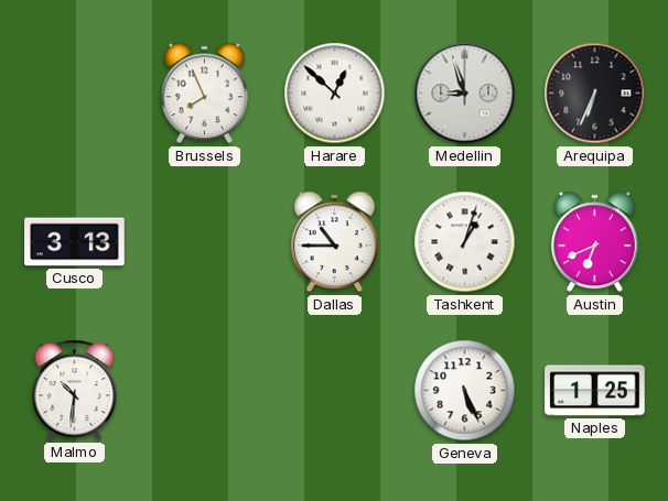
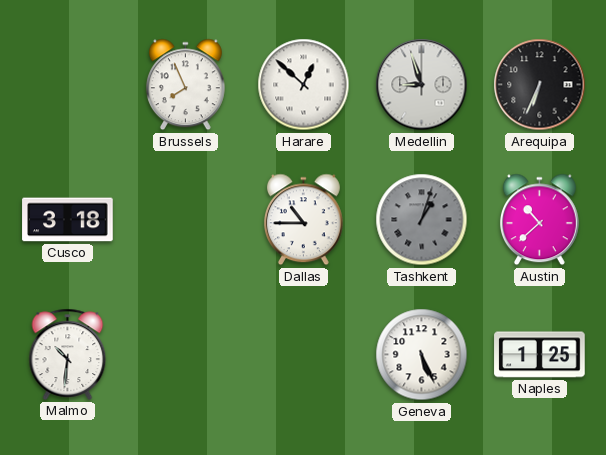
Cusco: 3:13 -> 3:18 (68, 220)
Tashkent dial: white -> grey (422, 220)
Austin: 6:41 -> 10:38 (539, 220)
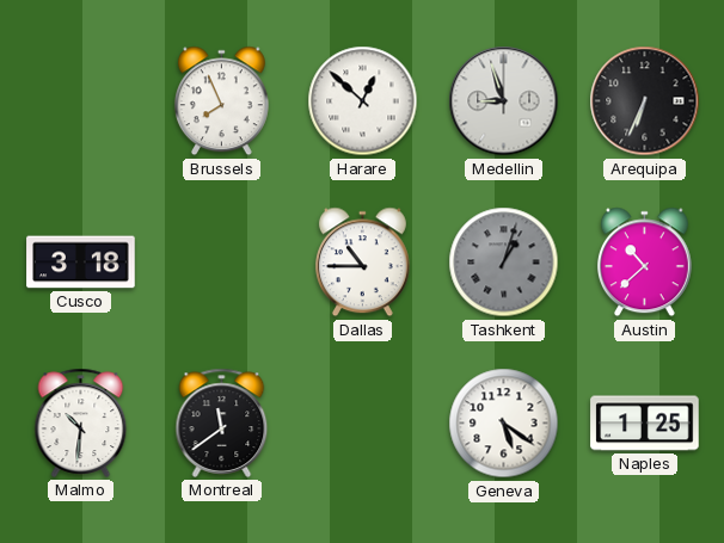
Montreal: none -> 11:39 (222, 422)
Geneva: 5:26 -> 5:21 (504, 424)
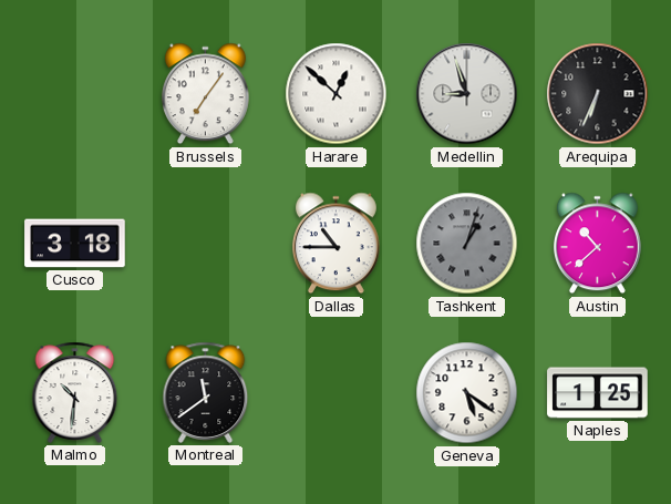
Brussels: 7:56 -> 7:06 (205, 94)
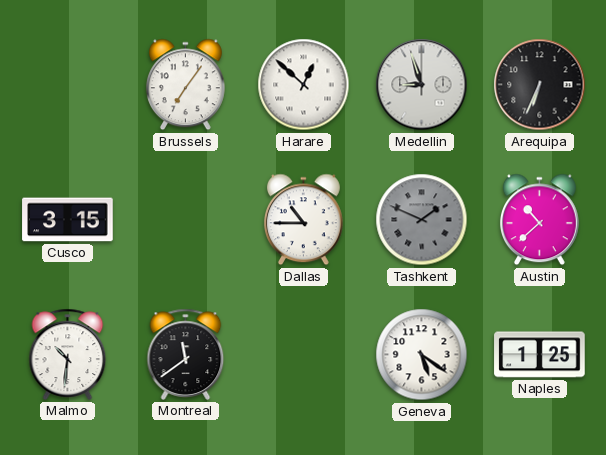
Cusco: 3:18 -> 3:15 (68, 220)
Tashkent: 1:03 -> 1:49 (422, 220)
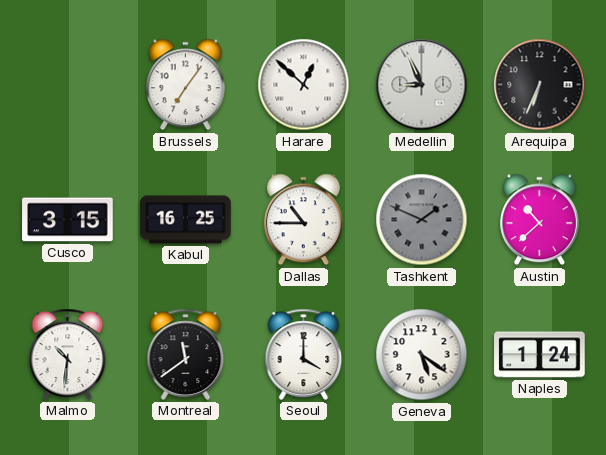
Medellin: 8:57 -> 8:56 (422, 85)
Kabul: none -> 16:25 (186, 220)
Seoul: none -> 4:00 (304, 354)
Naples: 1:25 -> 1:24 (540, 355)
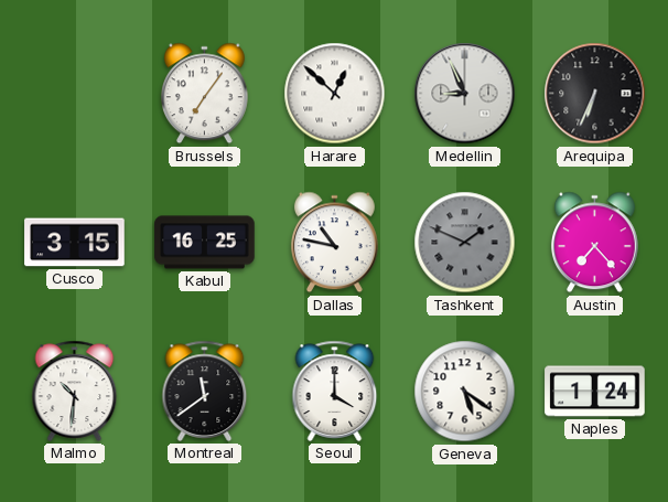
Dallas: 10:45 -> 10:47 (334, 243)
Austin: 10:38 -> 7:23 (594, 243)
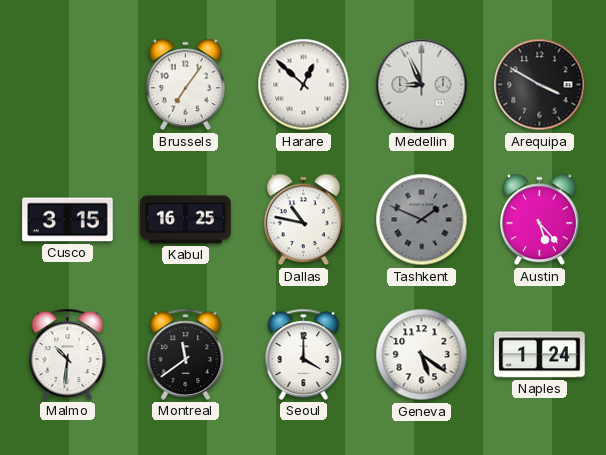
Arequipa: 6:34 -> 3:50 (540, 85)
Austin: 7:23 -> 5:23 (539, 220)
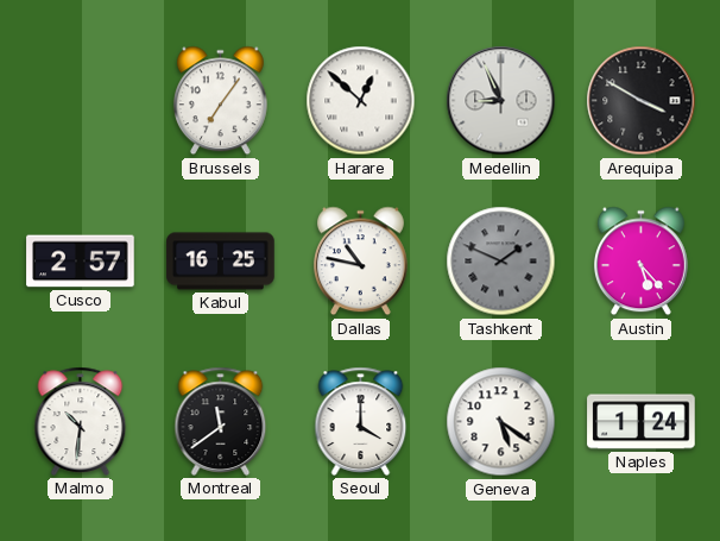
Cusco: 3:15 -> 2:57 (81, 262)
